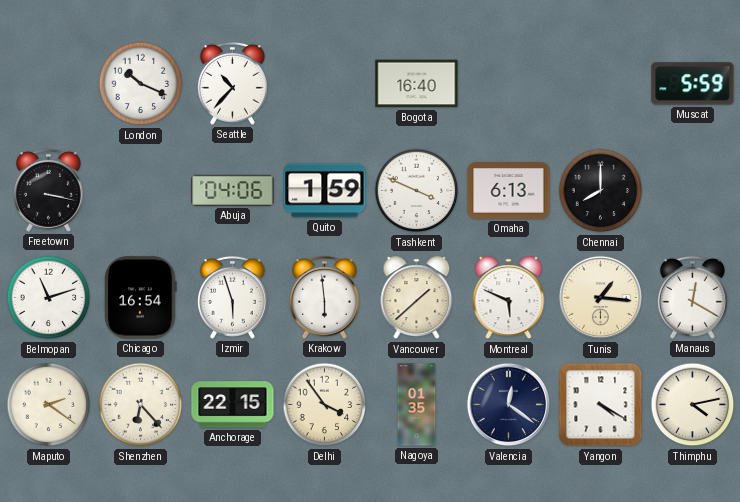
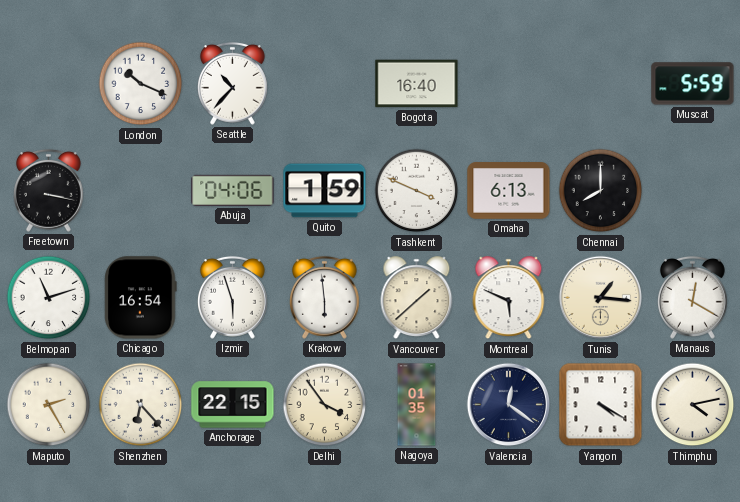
Maputo: 2:21 -> 2:25 (49, 405)
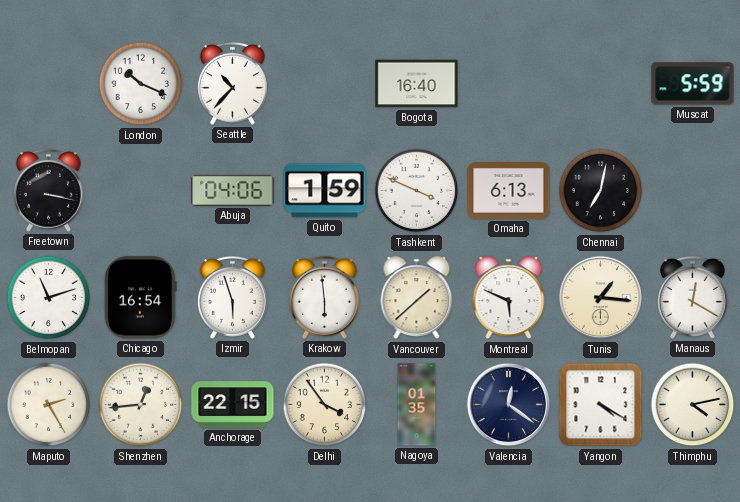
Chennai: 8:00 -> 7:02 (601, 191)
Shenzhen: 6:23 -> 12:44 (141, 405)
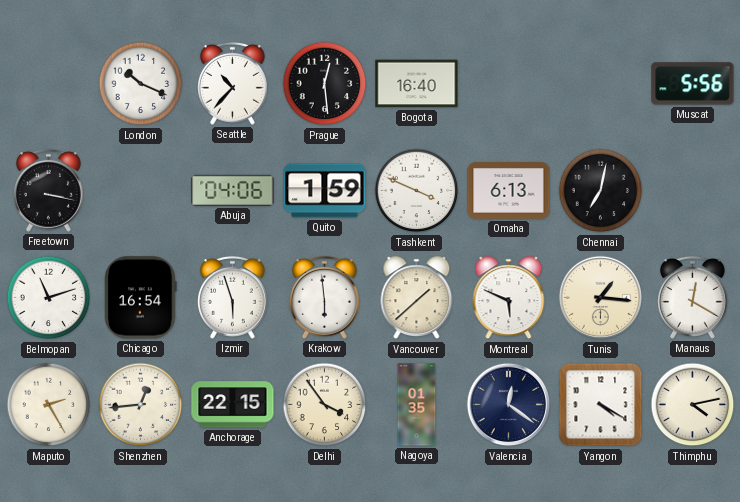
Prague: none -> 12:29 (325, 84)
Muscat: 5:59 -> 5:56 (693, 84)
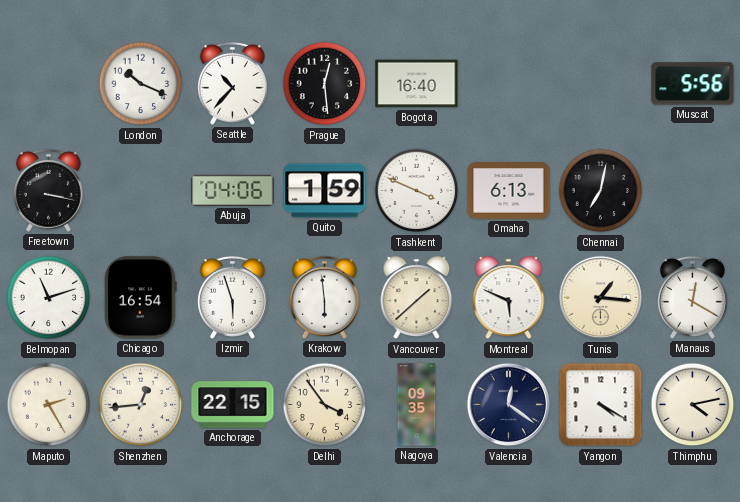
Nagoya: 01:35 -> 09:35 (417, 405)
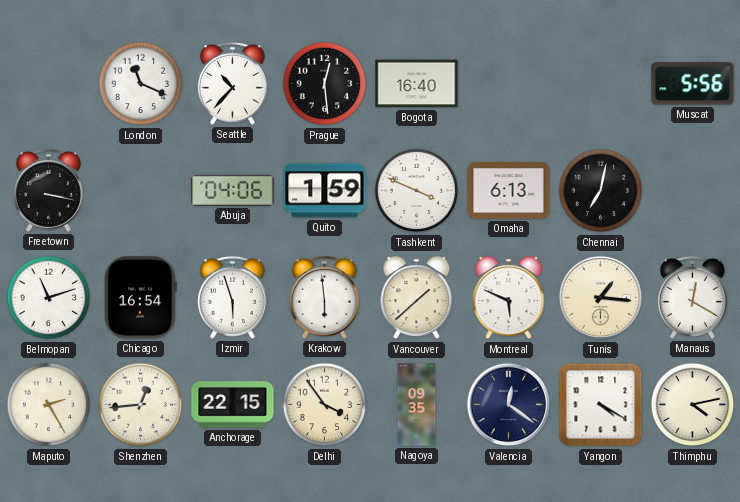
London: 10:19 -> 11:19 (141, 84)
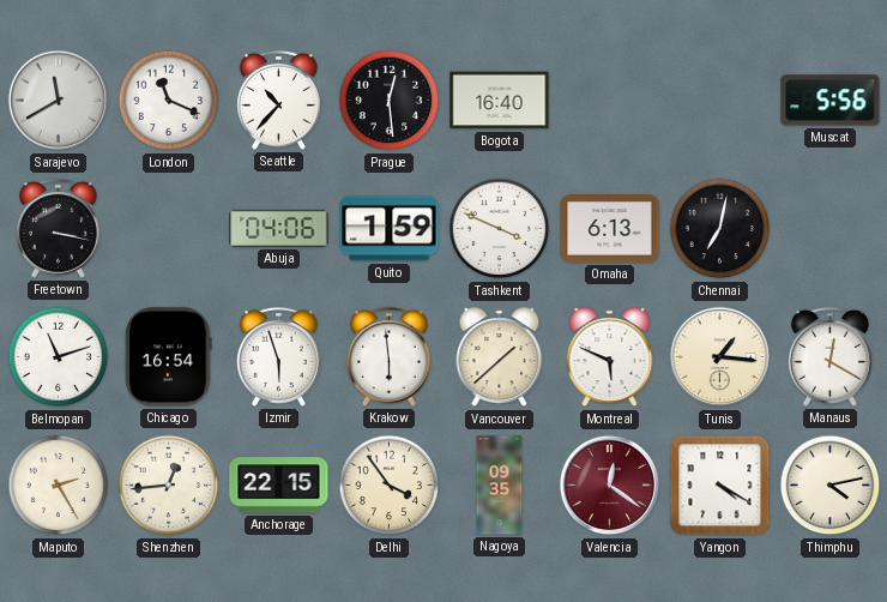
Sarajevo: none -> 11:40 (59, 101)
Valencia dial: navy -> burgundy (610, 486)
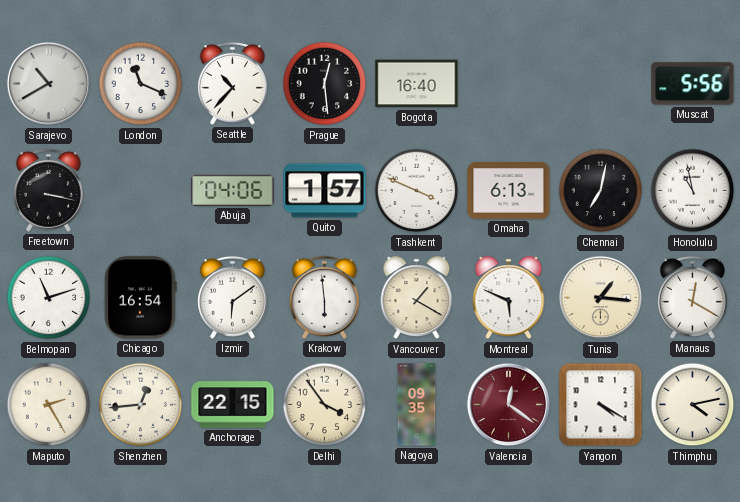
Sarajevo: 11:40 -> 10:40 (49, 84)
Quito: 1:59 -> 1:57 (325, 191)
Honolulu: none -> 10:58 (693, 191)
Izmir: 5:57 -> 6:09 (232, 297)
Vancouver: 1:38 -> 1:20 (417, 298)
